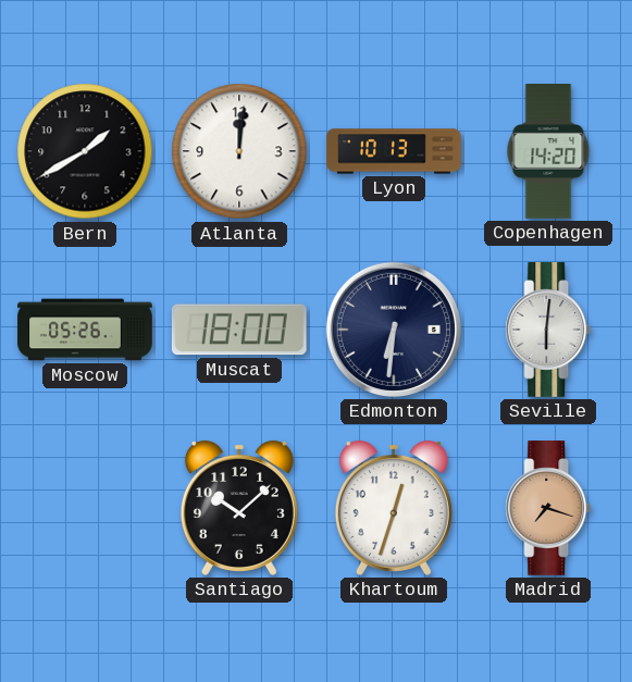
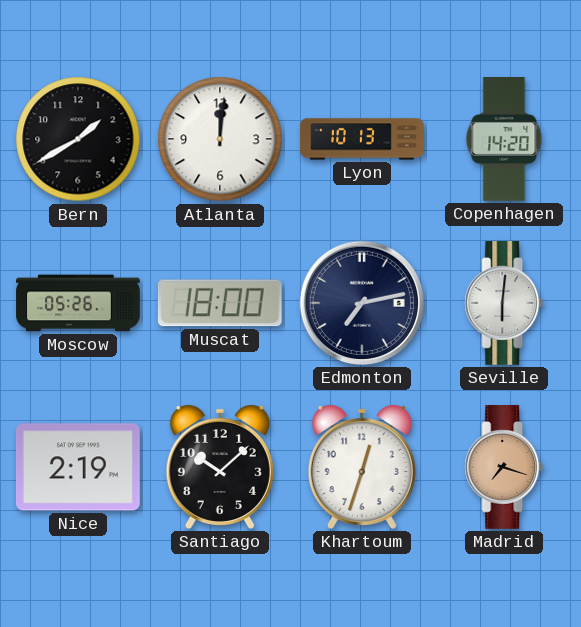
Edmonton: 6:31 -> 7:13 (362, 303)
Nice: none -> 2:19 (78, 467)
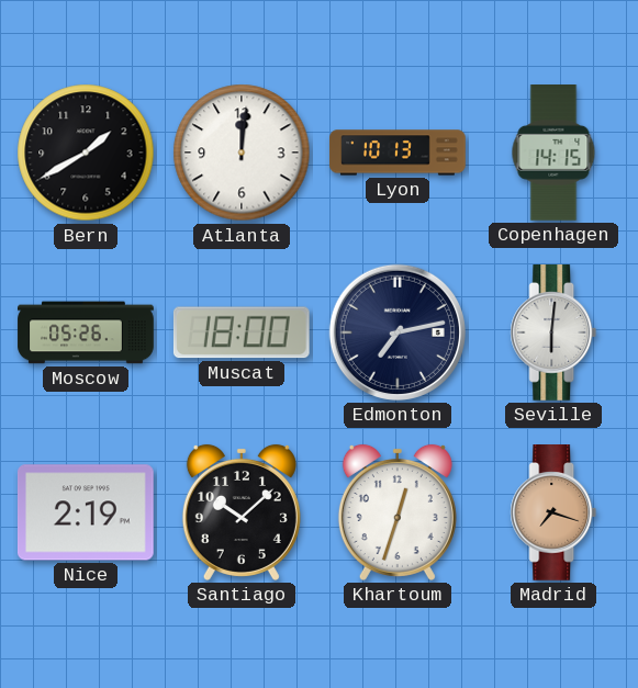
Copenhagen: 14:20 -> 14:15 (553, 154)
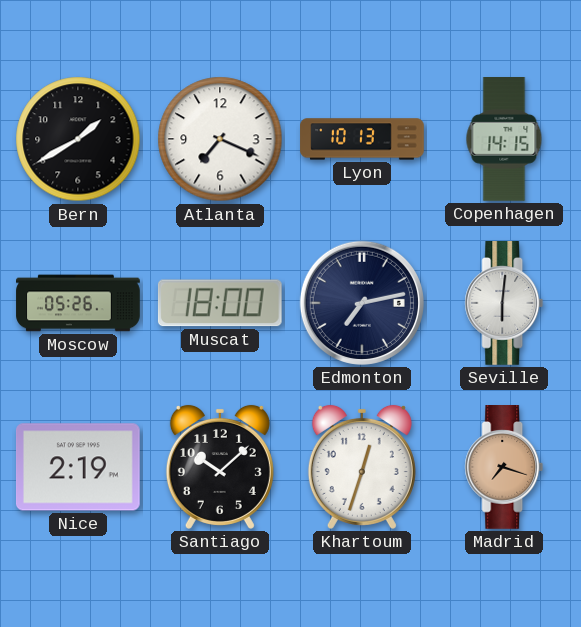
Atlanta: 12:01 -> 7:19 (220, 139)
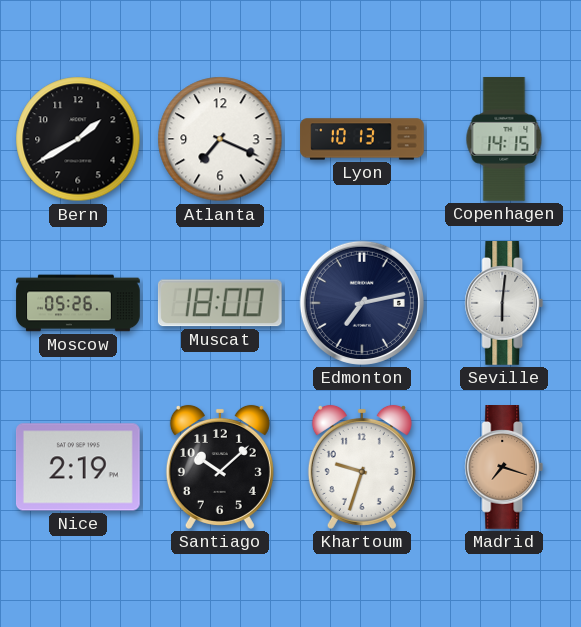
Khartoum: 12:33 -> 9:33 (362, 467)
